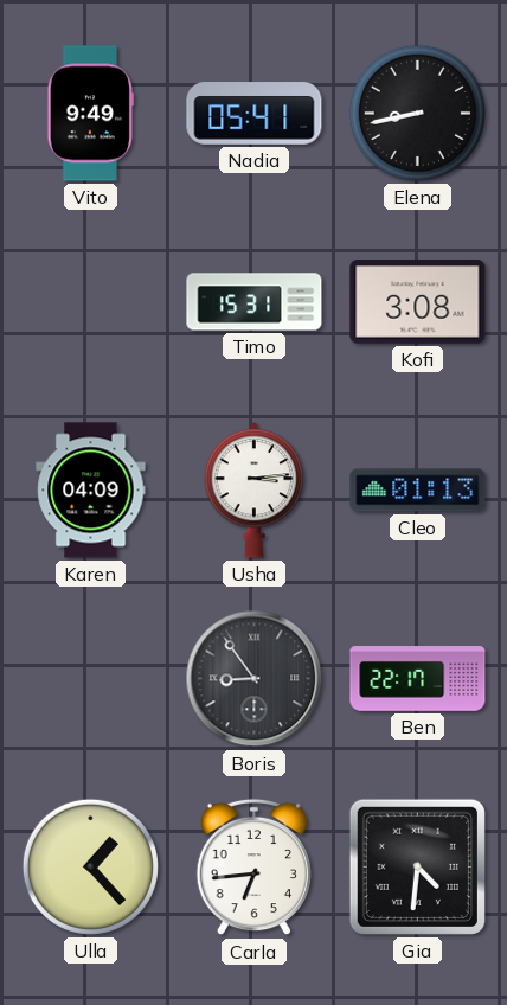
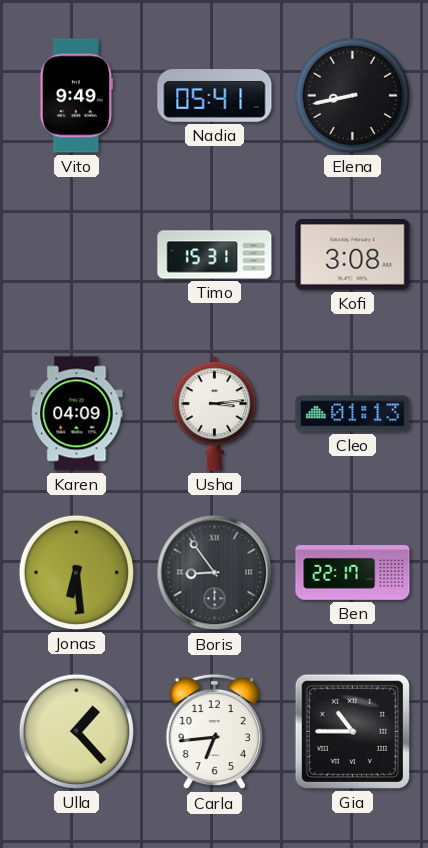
Jonas: none -> 6:29 (76, 572)
Gia: 4:31 -> 10:45 (352, 731)
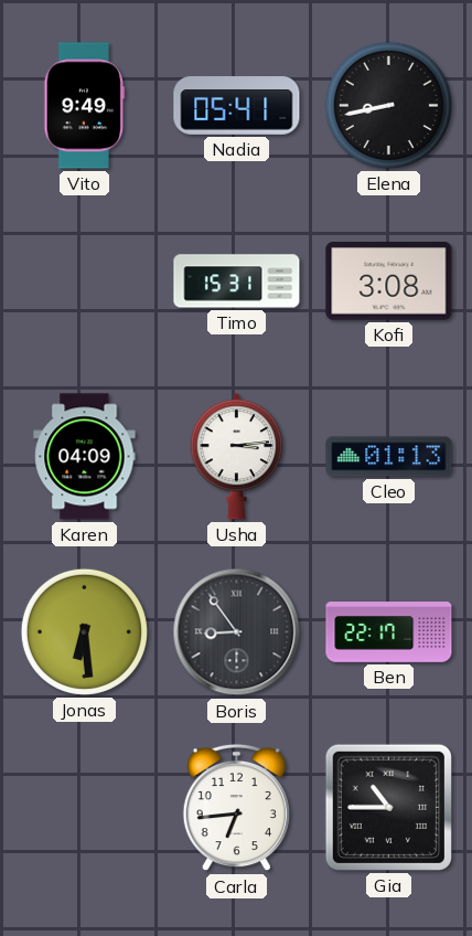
Ulla: 1:23 -> none (76, 731)
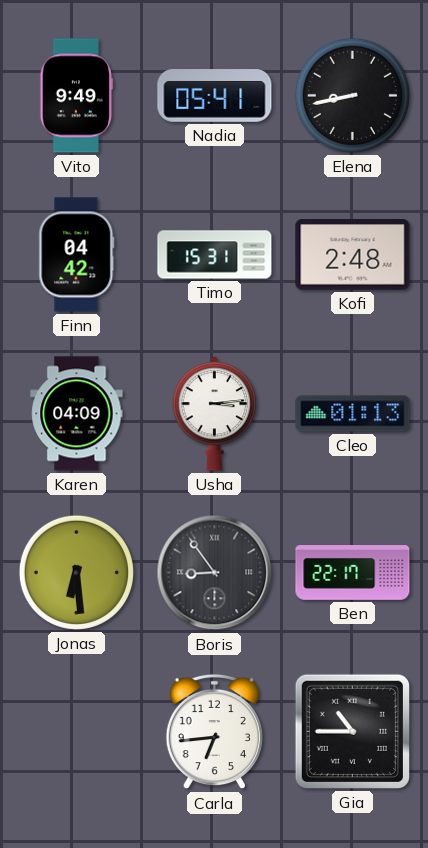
Finn: none -> 04:42 (77, 255)
Kofi: 3:08 -> 2:48 (353, 255)
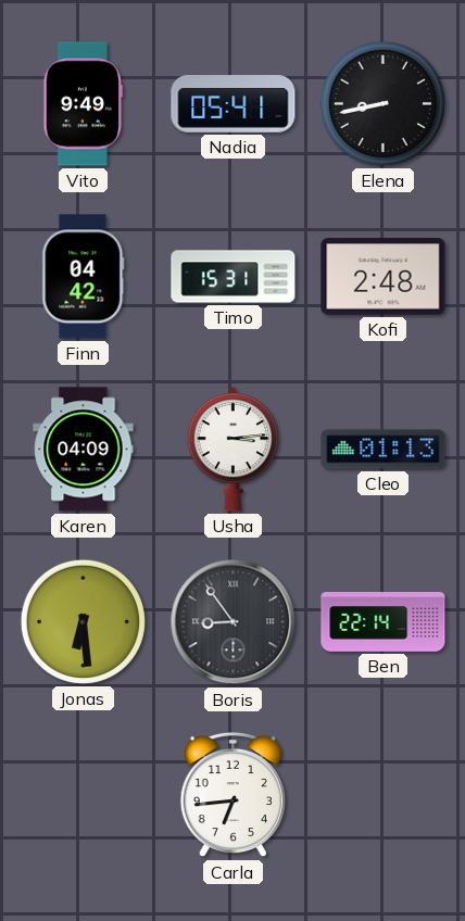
Ben: 22:17 -> 22:14 (384, 622)
Gia: 10:45 -> none (352, 731)
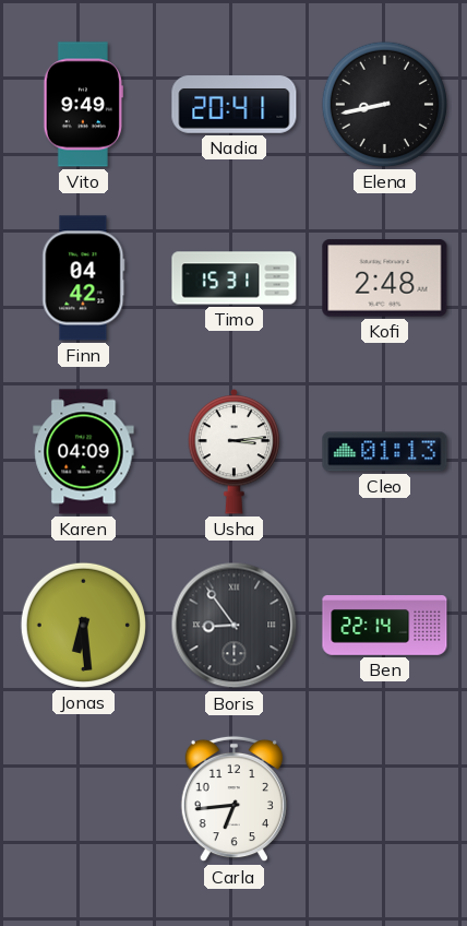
Nadia: 05:41 -> 20:41 (235, 105)
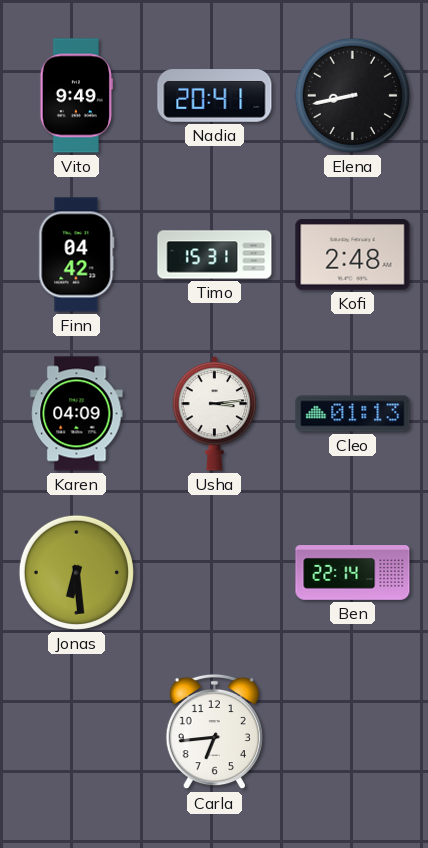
Boris: 8:54 -> none (235, 626)
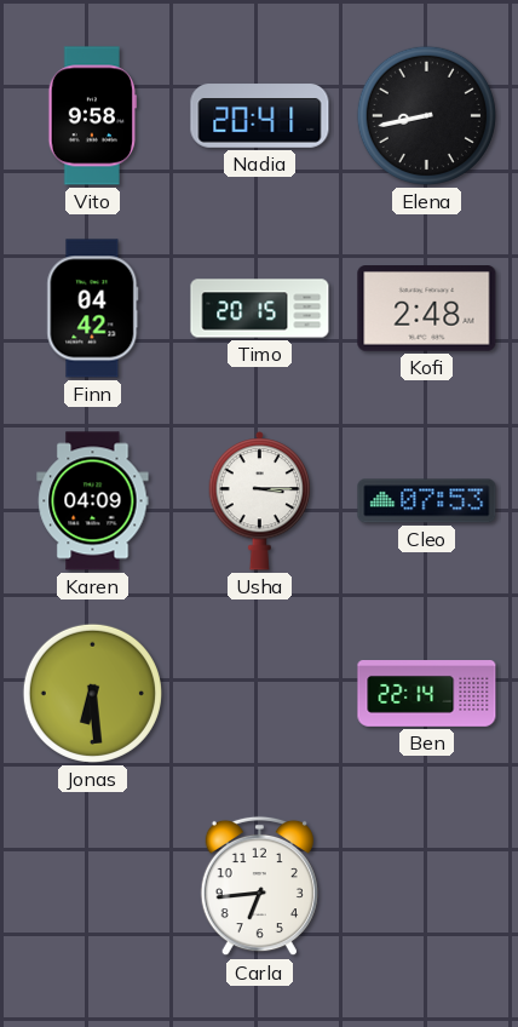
Vito: 9:49 -> 9:58 (92, 116)
Timo: 15:31 -> 20:15 (260, 309)
Usha: 3:14 -> 3:15 (260, 501)
Cleo: 01:13 -> 07:53 (427, 501)
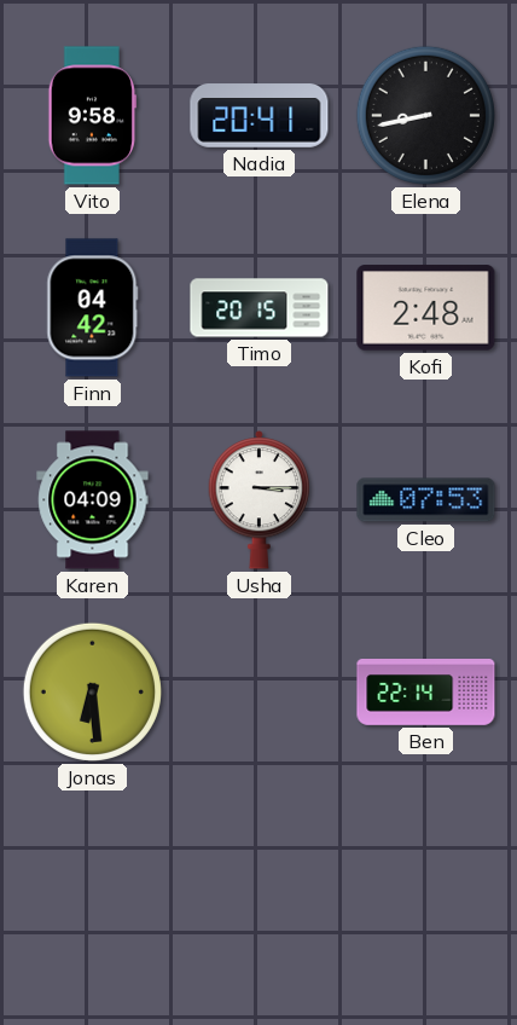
Carla: 6:44 -> none (259, 887)
